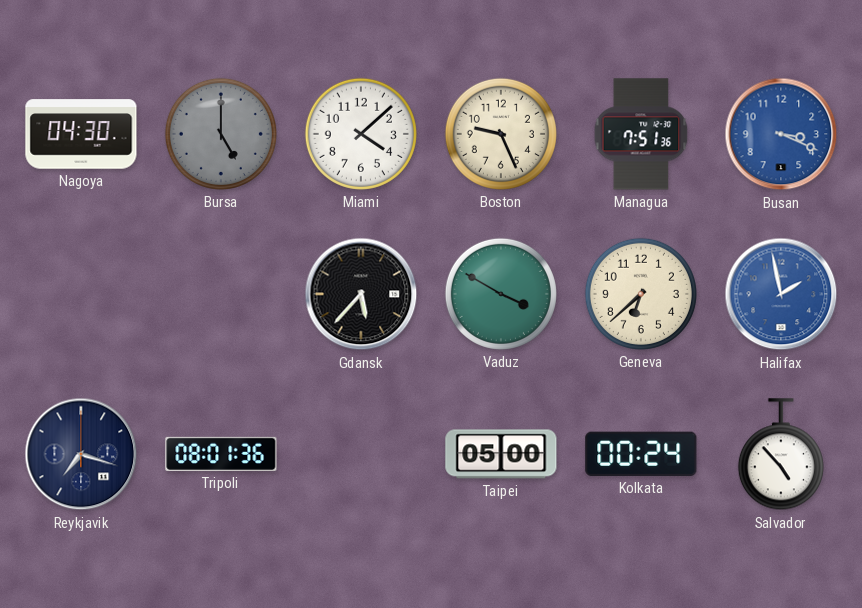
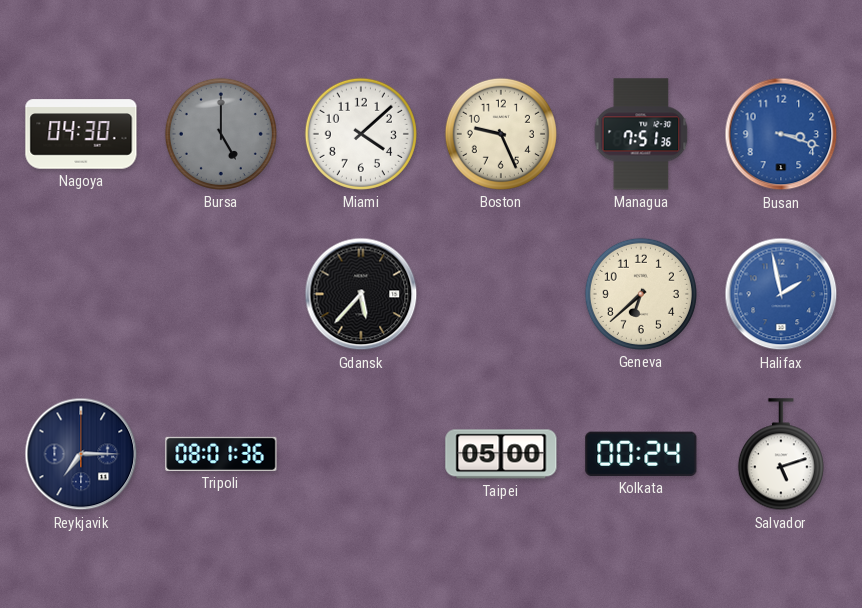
Busan: 3:19 -> 3:18 (781, 134)
Vaduz: 3:50 -> none (501, 294)
Reykjavik: 7:18 -> 7:15 (81, 454)
Salvador: 4:53 -> 5:12 (781, 455)
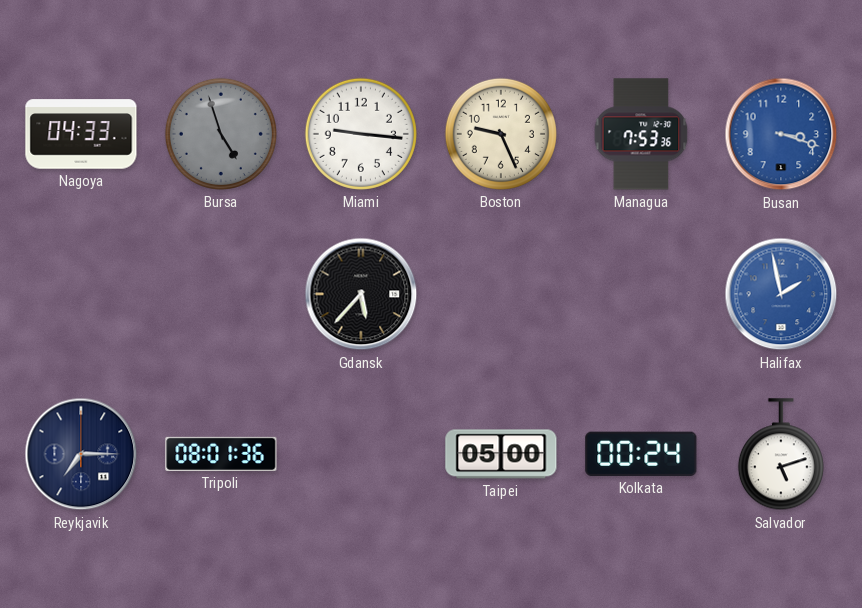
Nagoya: 04:30 -> 04:33 (81, 134)
Bursa: 5:00 -> 4:57 (221, 134)
Miami: 4:08 -> 9:16 (361, 134)
Managua: 7:51 -> 7:53 (641, 134)
Geneva: 6:38 -> none (641, 294)
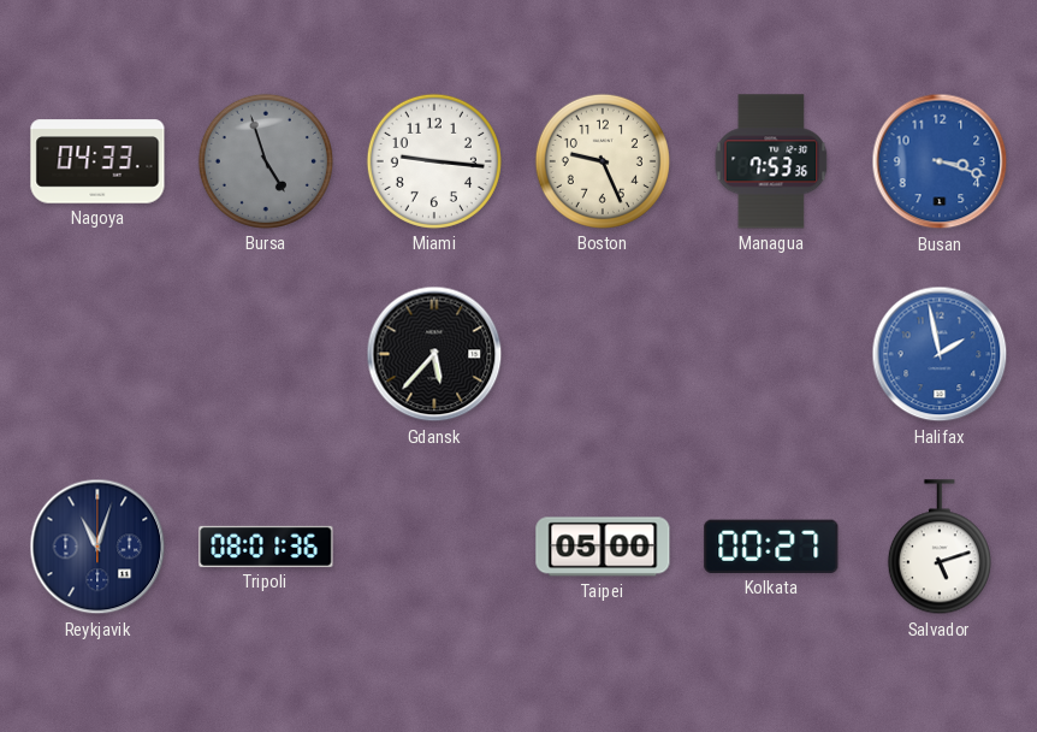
Reykjavik: 7:15 -> 11:03 (97, 547)
Kolkata: 00:24 -> 00:27 (771, 547)
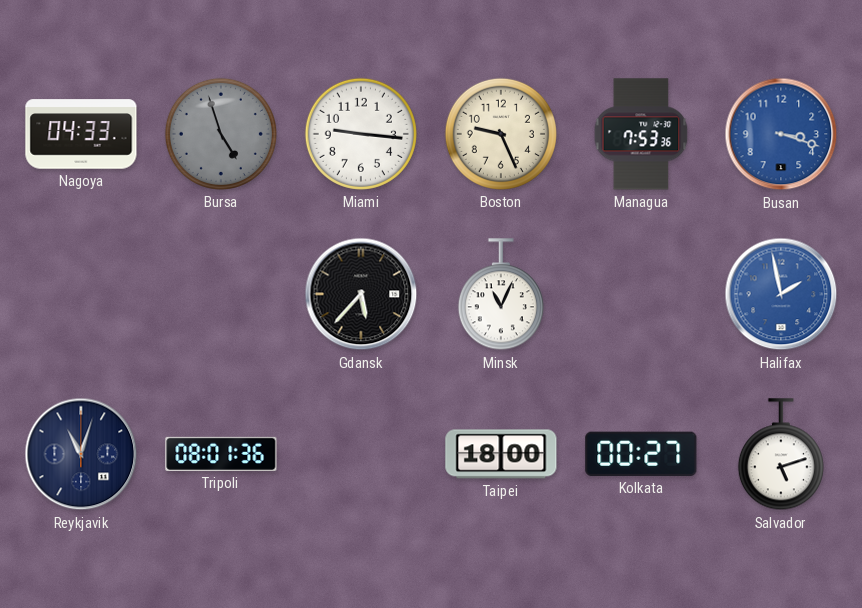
Minsk: none -> 11:04 (501, 295)
Taipei: 05:00 -> 18:00 (501, 454)
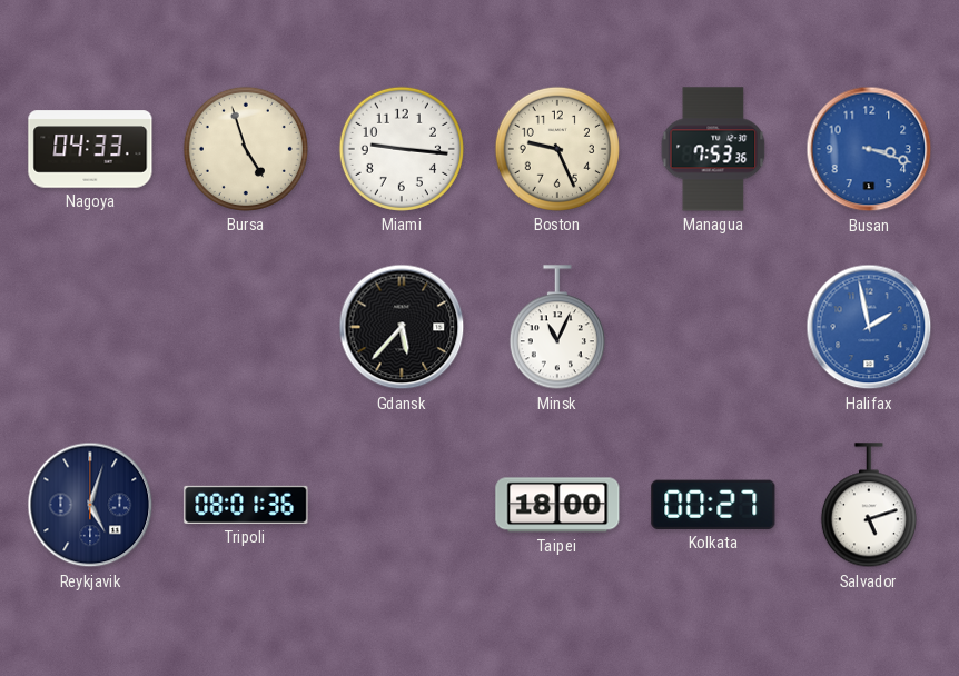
Bursa dial: grey -> cream (246, 149)
Reykjavik: 11:03 -> 5:03 (90, 505)
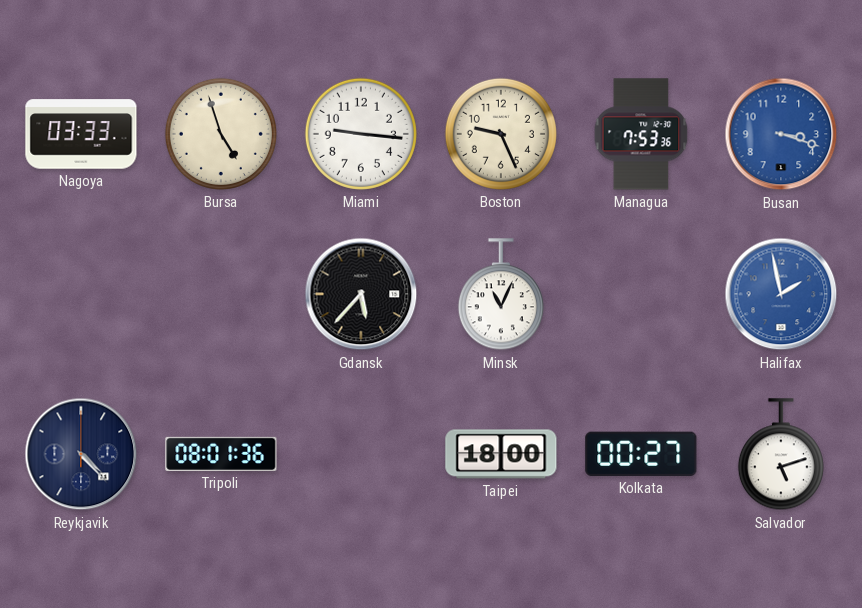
Nagoya: 04:33 -> 03:33 (81, 134)
Reykjavik: 5:03 -> 4:23 (81, 454)
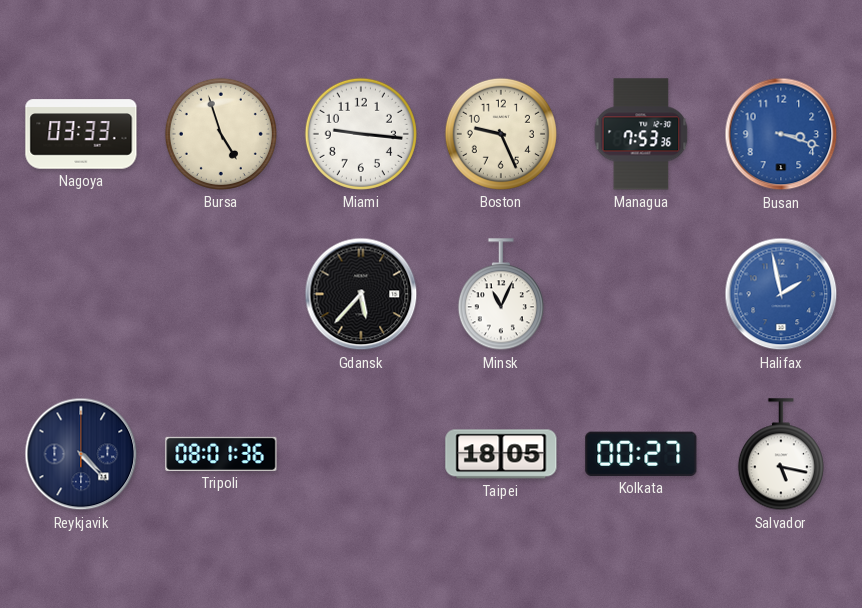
Taipei: 18:00 -> 18:05 (501, 454)
Salvador: 5:12 -> 5:17 (781, 455)
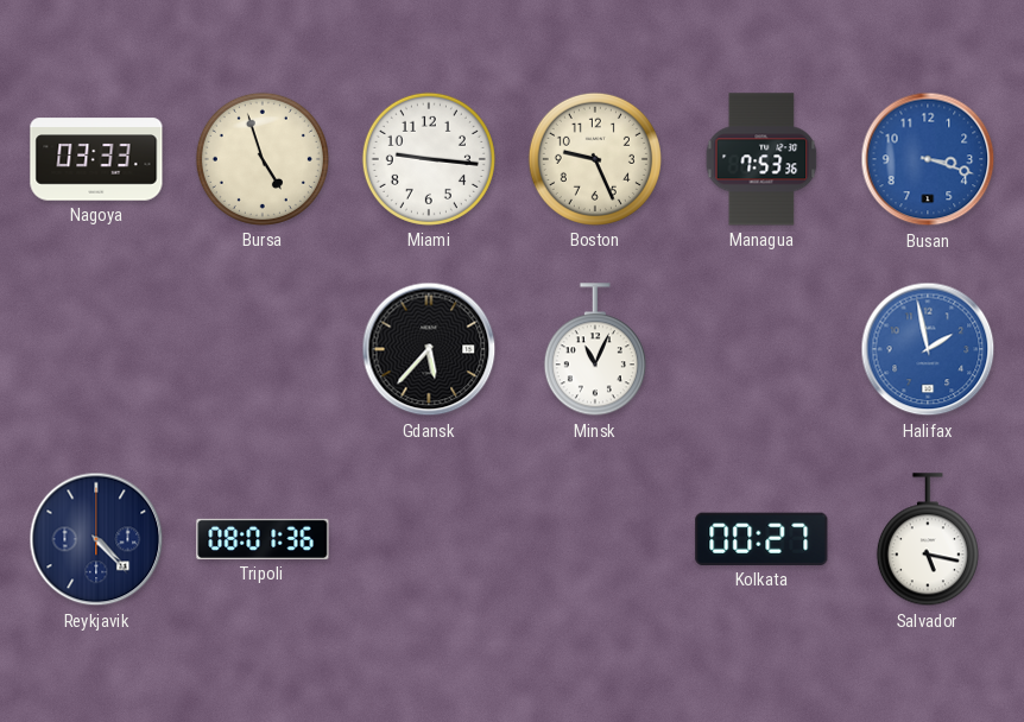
Taipei: 18:05 -> none (501, 454)
